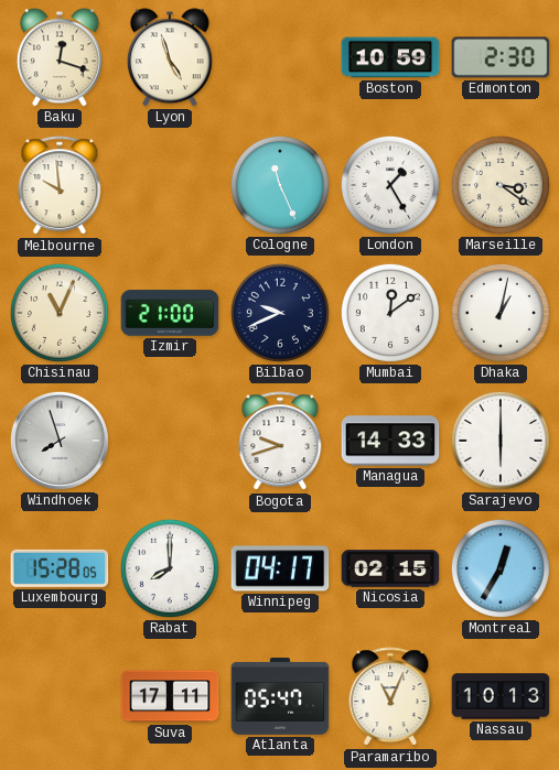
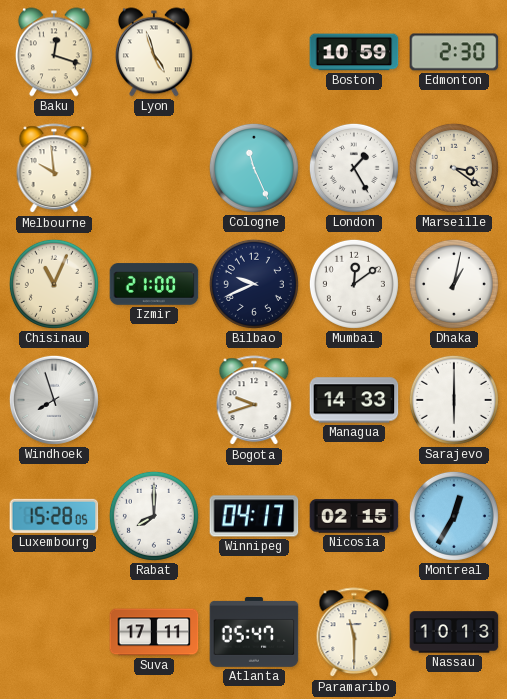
Paramaribo: 11:04 -> 11:30 (354, 633)
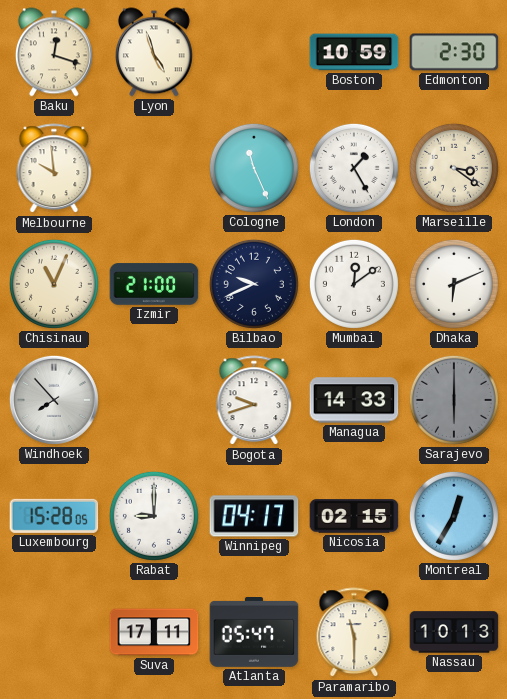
Dhaka: 1:02 -> 6:11 (454, 284)
Windhoek: 7:57 -> 7:53 (54, 400)
Sarajevo dial: white -> grey (454, 400)
Rabat: 8:00 -> 9:00 (154, 516)
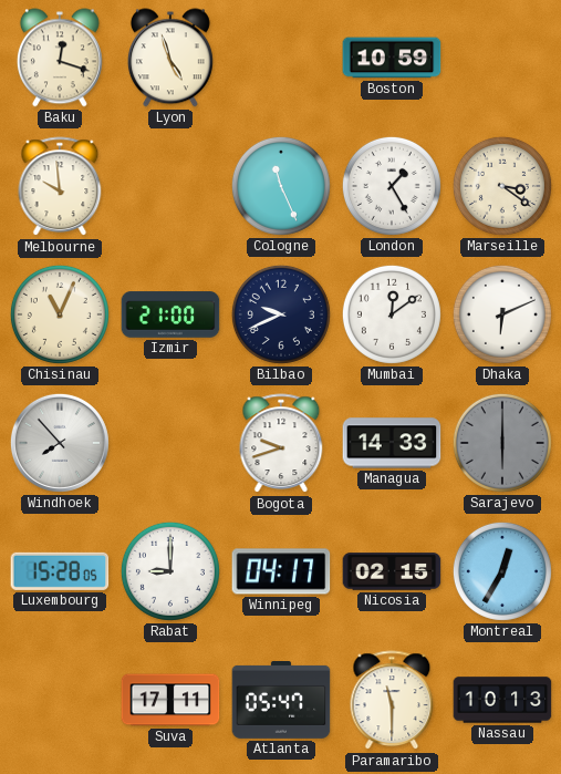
Edmonton: 2:30 -> none (454, 52)
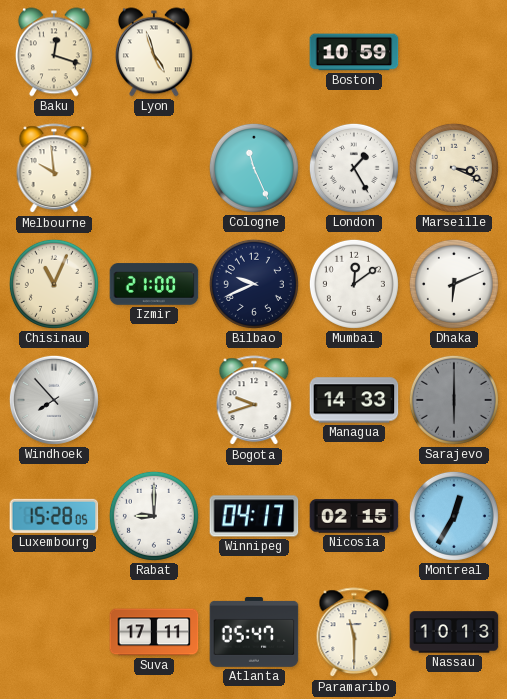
Marseille: 3:21 -> 3:19 (454, 168)
